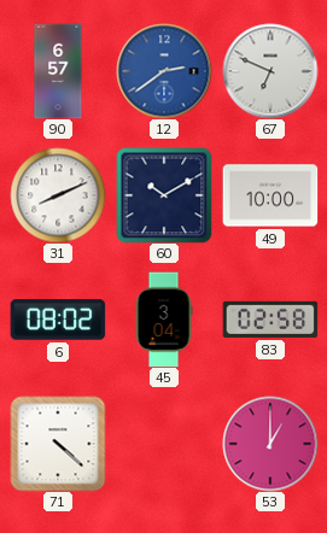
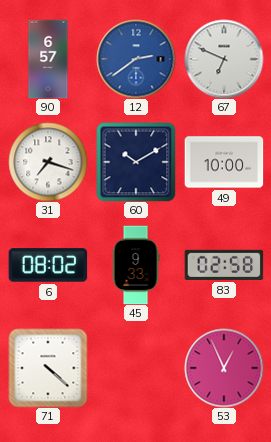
31: 8:11 -> 7:18 (48, 162)
45: 3:04 -> 9:33 (136, 265)
53: 1:00 -> 12:56 (224, 368)
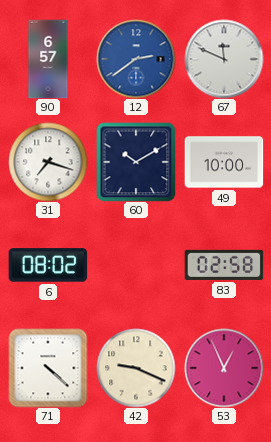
67: 6:49 -> 11:49 (224, 59)
45: 9:33 -> none (136, 265)
42: none -> 9:19 (136, 368)
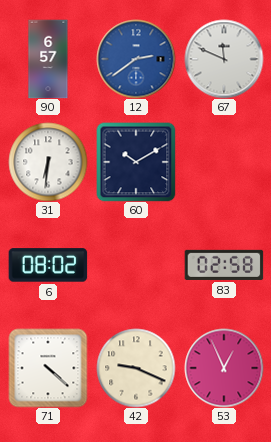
31: 7:18 -> 6:31 (48, 162)
49: 10:00 -> none (224, 162)
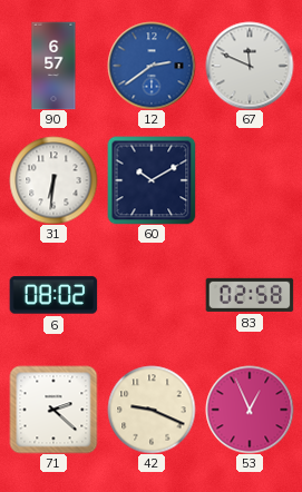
71: 4:22 -> 2:22 (53, 410)
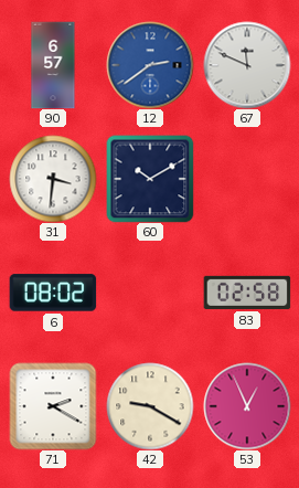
31: 6:31 -> 3:31 (53, 179)
71: 2:22 -> 2:20 (53, 406)
42: 9:19 -> 9:20 (150, 406)
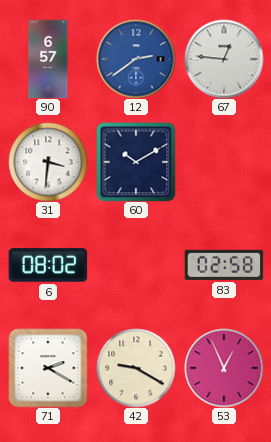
67: 11:49 -> 12:46 (224, 59)
